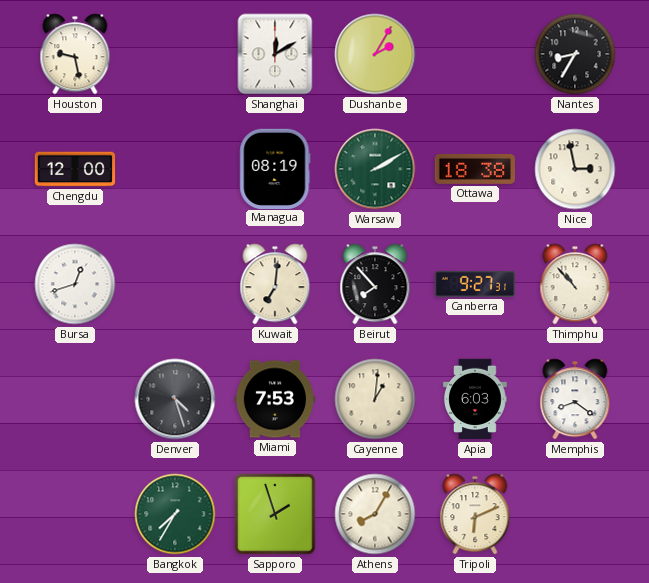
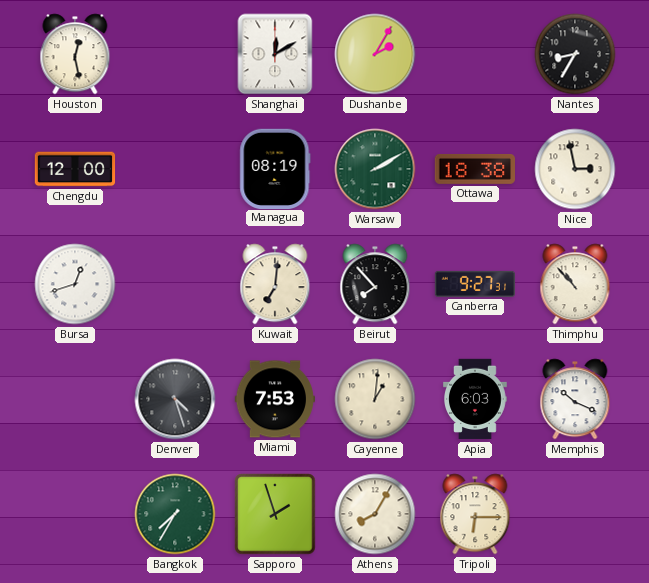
Houston: 9:28 -> 12:28 (75, 54)
Memphis: 8:21 -> 10:19 (575, 399)
Tripoli: 6:11 -> 6:15 (475, 514)
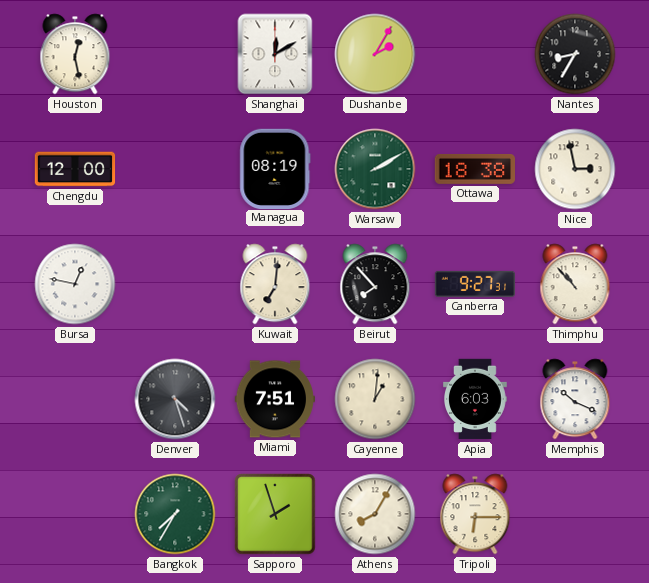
Bursa: 12:42 -> 12:47 (75, 284)
Miami: 7:53 -> 7:51 (274, 399)
